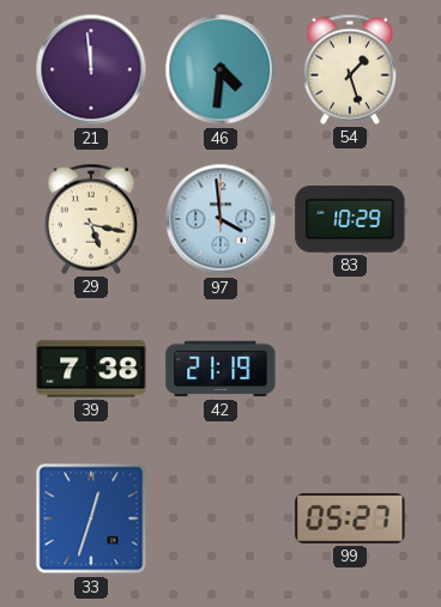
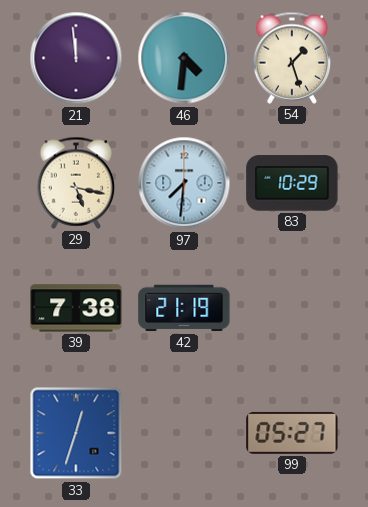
97: 3:59 -> 7:31 (184, 183)
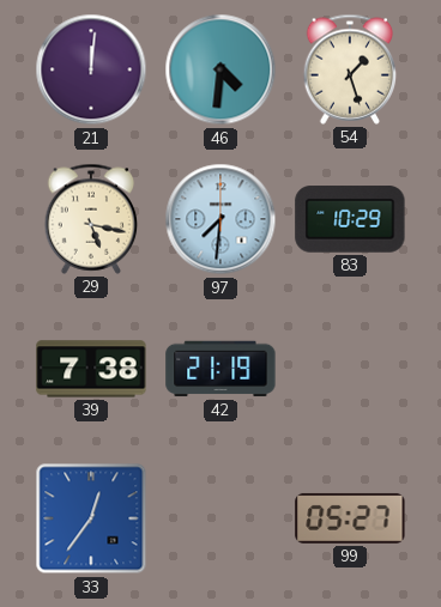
21: 11:59 -> 12:01 (91, 69)
33: 12:33 -> 12:36 (91, 518)
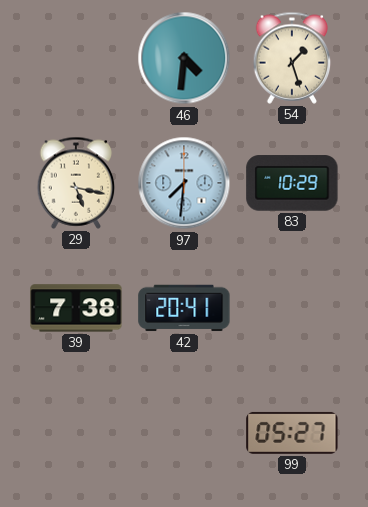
21: 12:01 -> none (91, 69)
42: 21:19 -> 20:41 (184, 308)
33: 12:36 -> none (91, 518)
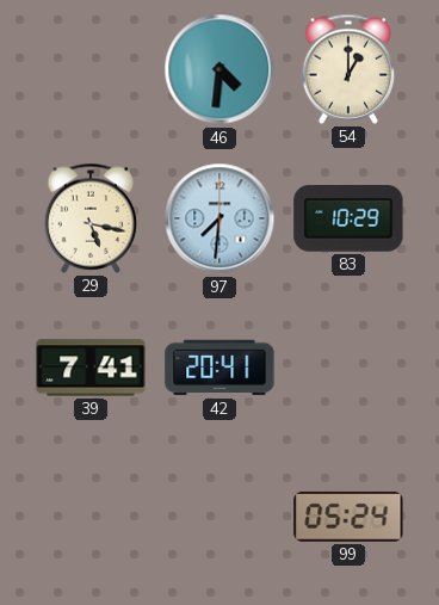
54: 1:27 -> 1:00 (348, 69)
39: 7:38 -> 7:41 (91, 368)
99: 05:27 -> 05:24 (348, 517)
